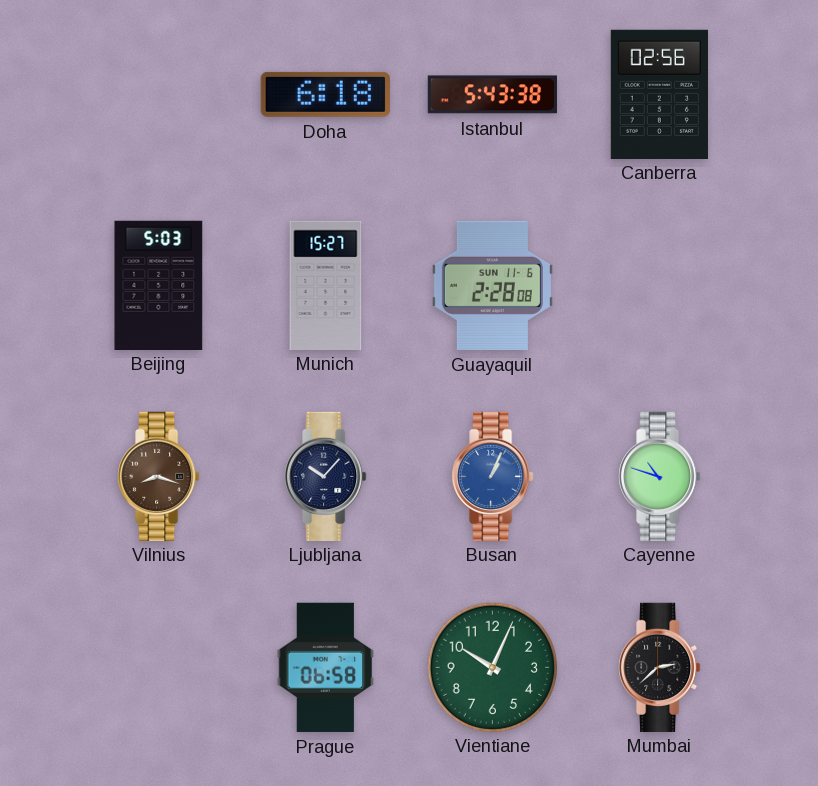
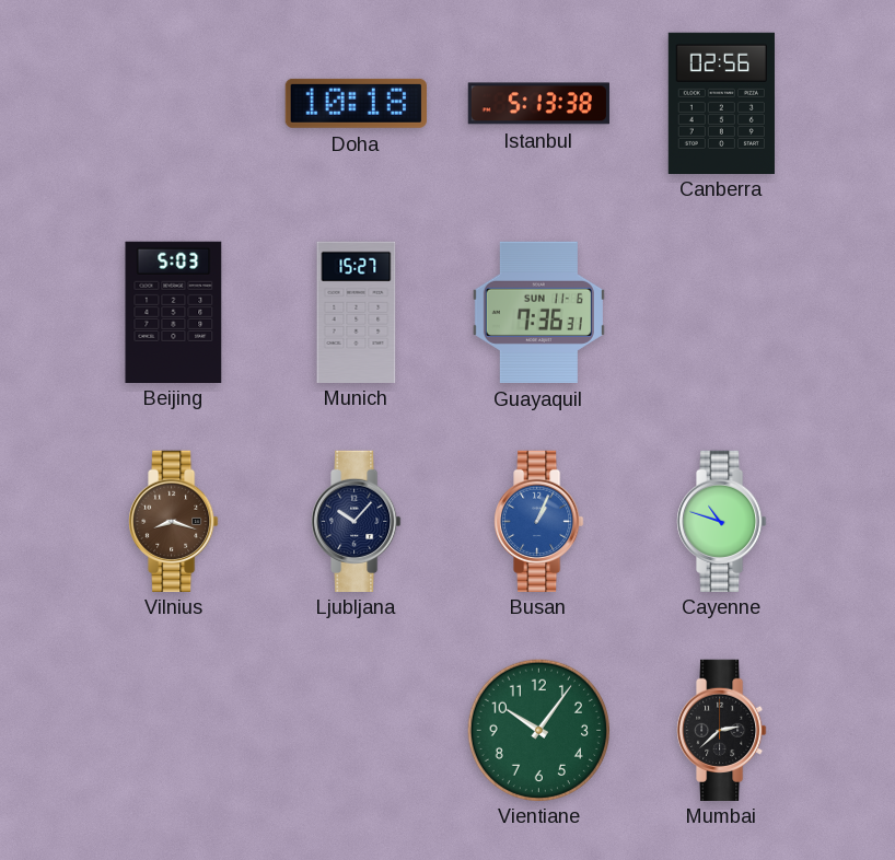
Doha: 6:18 -> 10:18 (356, 103)
Istanbul: 5:43 -> 5:13 (538, 104)
Guayaquil: 2:28 -> 7:36 (538, 312)
Prague: 06:58 -> none (326, 667)
Vientiane: 10:04 -> 10:06 (538, 730)
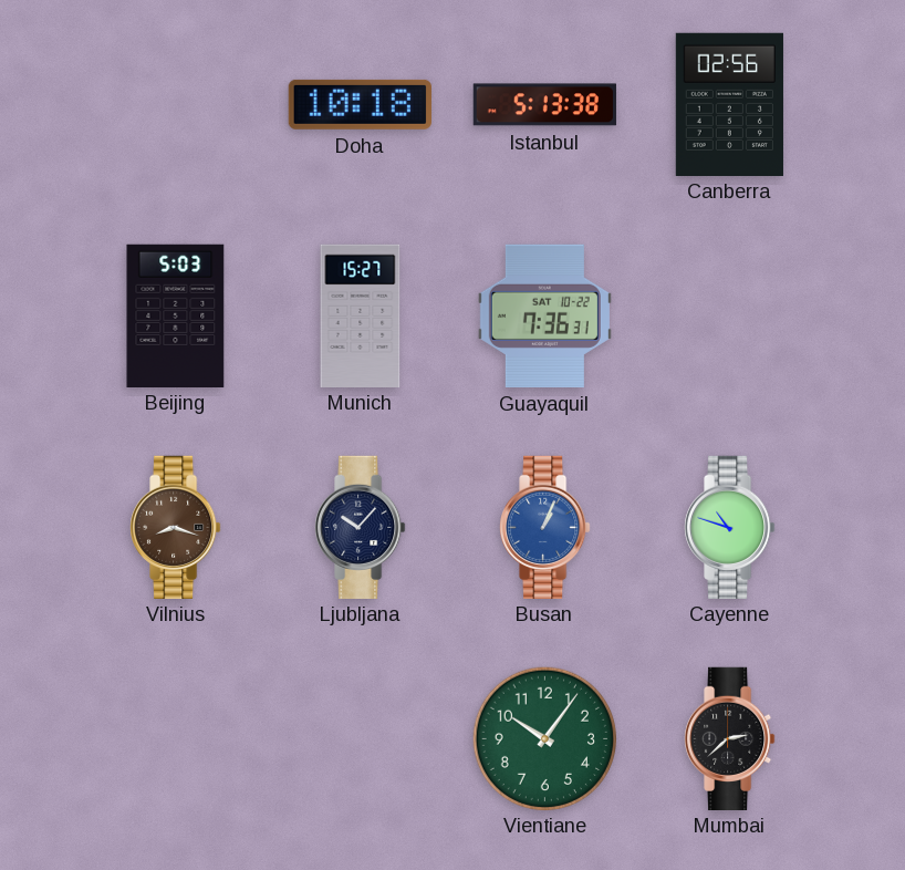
Guayaquil date: SUN 11-6 -> SAT 10-22 (544, 315)
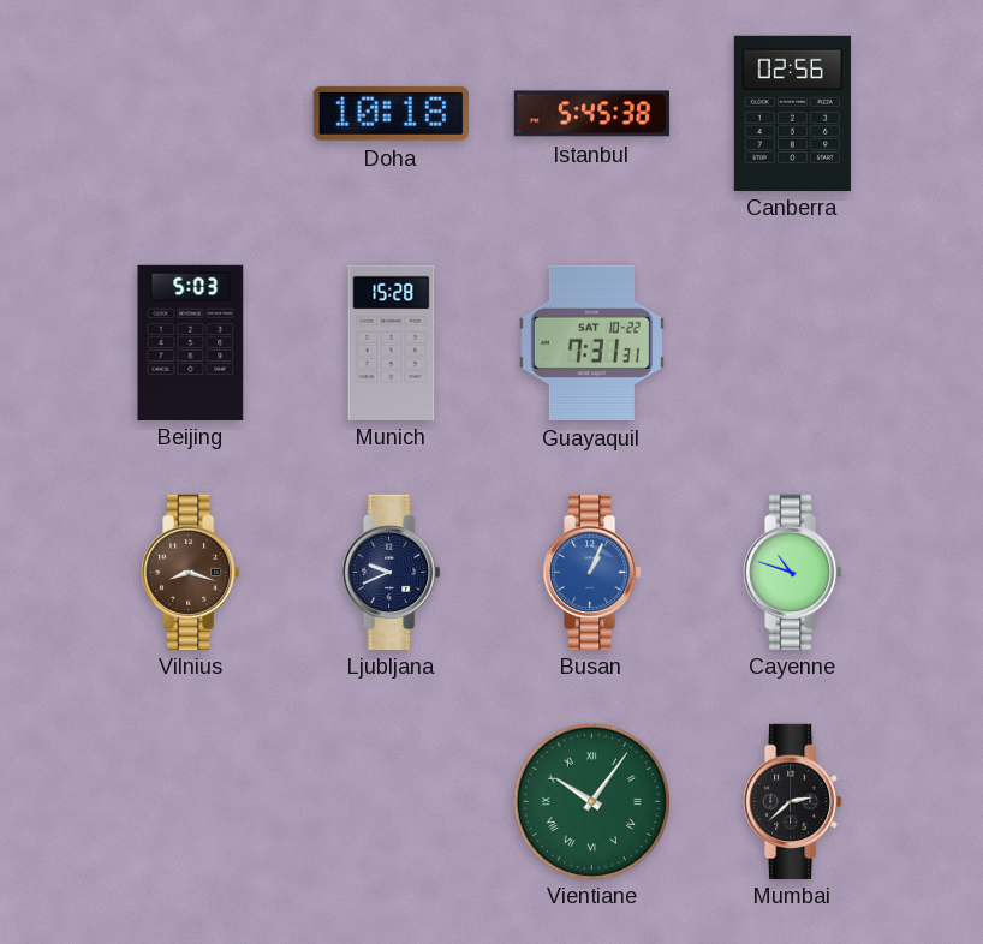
Istanbul: 5:13 -> 5:45 (591, 114)
Munich: 15:27 -> 15:28 (392, 342)
Guayaquil: 7:36 -> 7:31 (591, 342)
Ljubljana: 10:07 -> 9:41 (392, 572)
Vientiane numerals: Arabic -> Roman (591, 801)
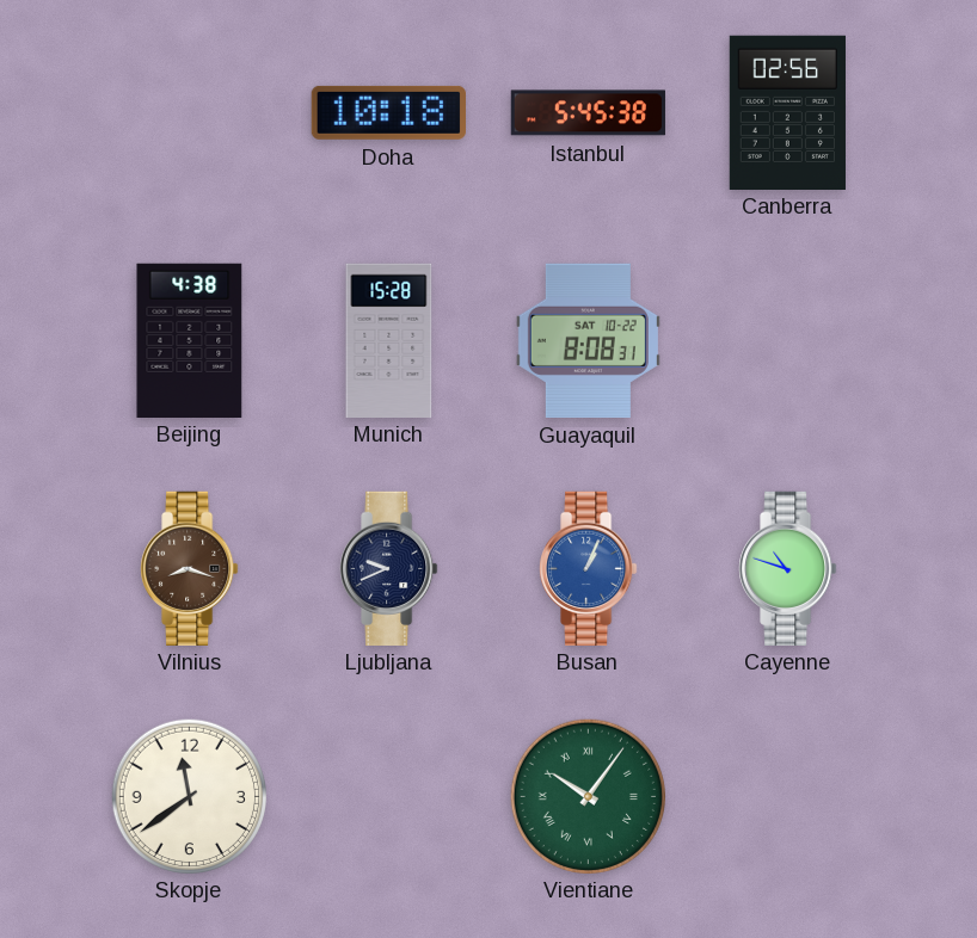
Beijing: 5:03 -> 4:38 (190, 340)
Guayaquil: 7:31 -> 8:08 (588, 340)
Skopje: none -> 11:39 (189, 796)
Mumbai: 2:38 -> none (793, 801)
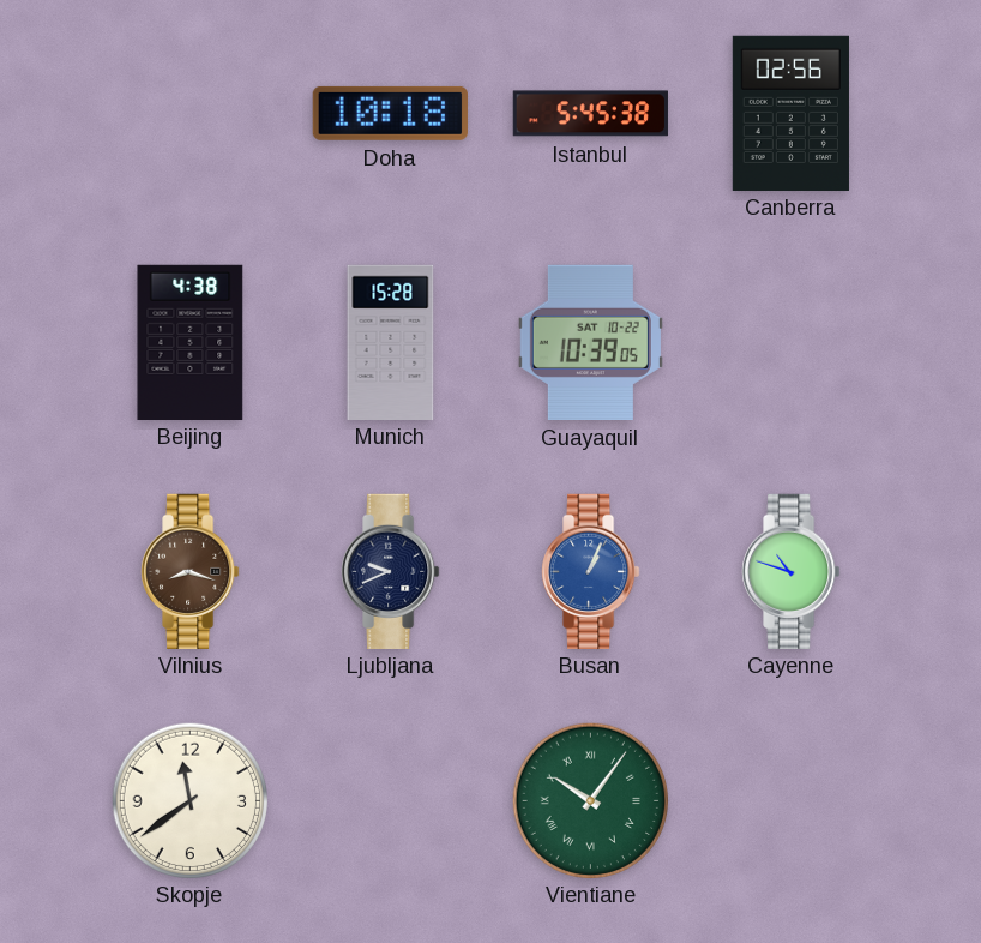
Guayaquil: 8:08 -> 10:39 (590, 342)
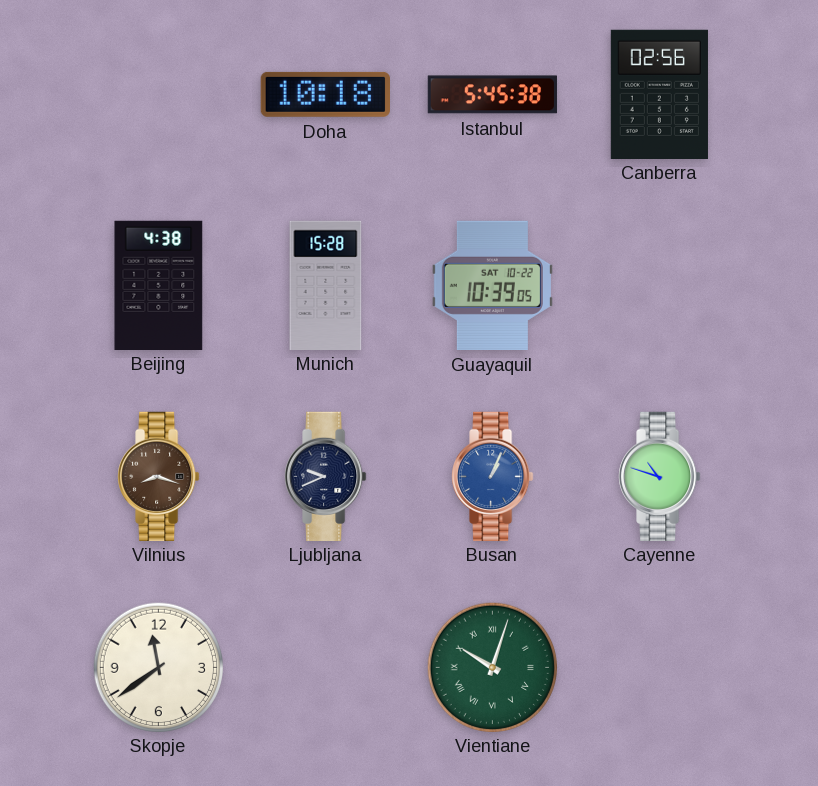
Vientiane: 10:06 -> 10:03 (492, 667)
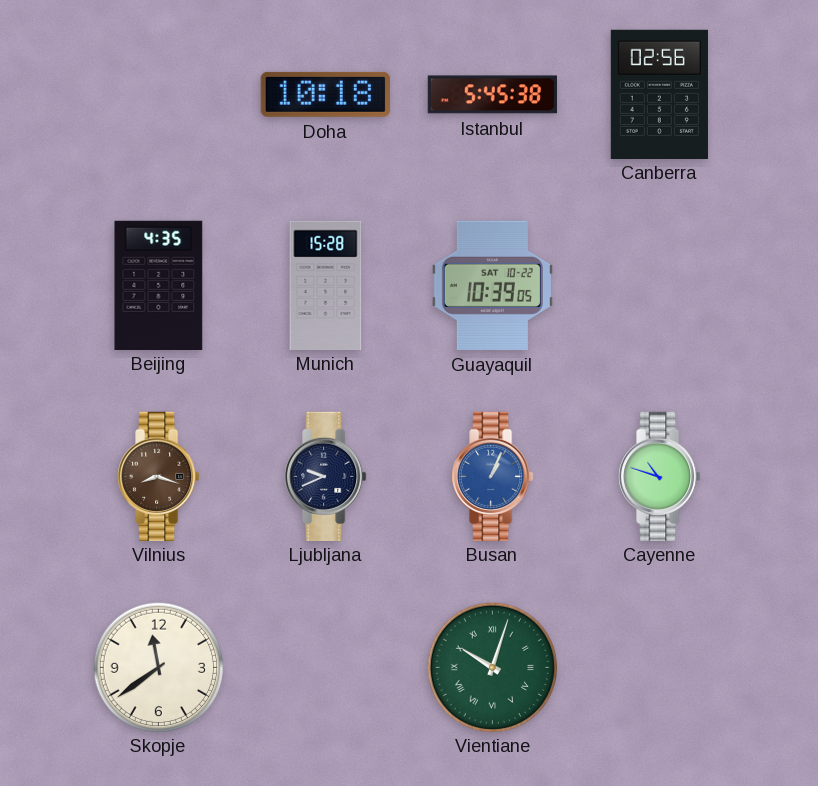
Beijing: 4:38 -> 4:35 (159, 285)
